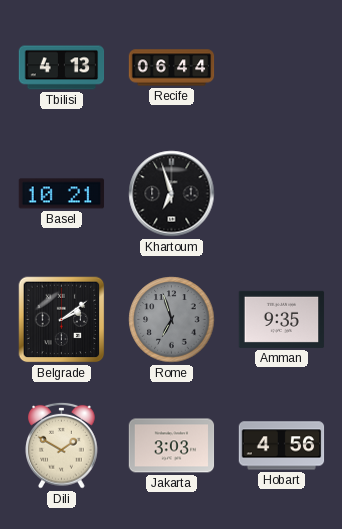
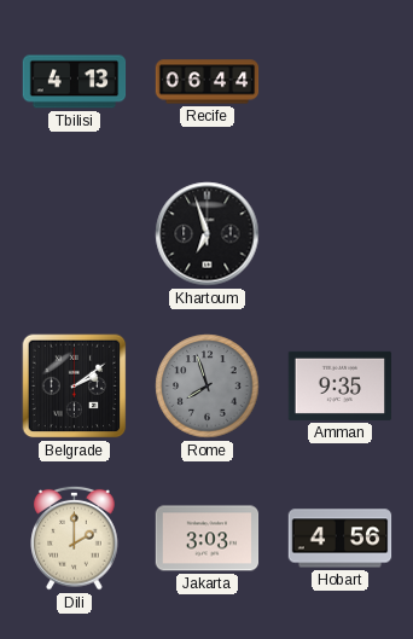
Basel: 10:21 -> none (62, 194)
Rome: 6:57 -> 7:57 (208, 387)
Dili: 1:50 -> 2:00 (75, 538)
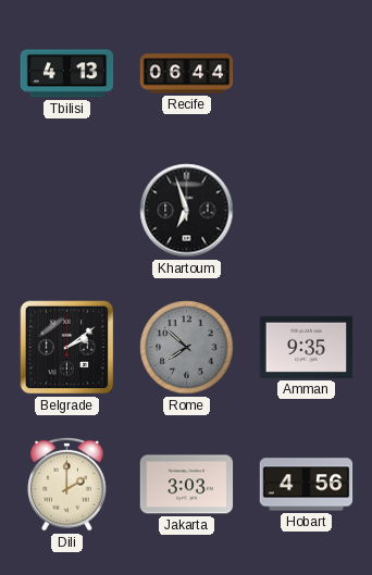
Rome: 7:57 -> 7:52 (187, 348)
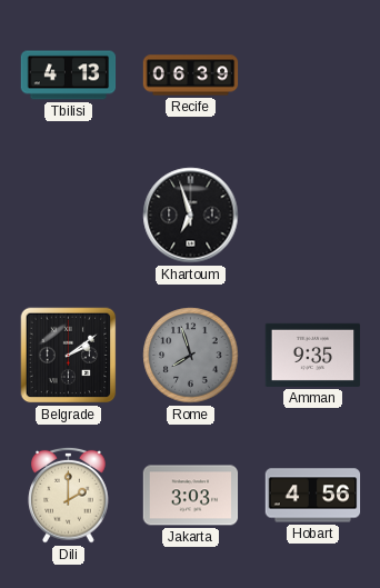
Recife: 06:44 -> 06:39 (191, 76)
Rome: 7:52 -> 7:57 (191, 356)
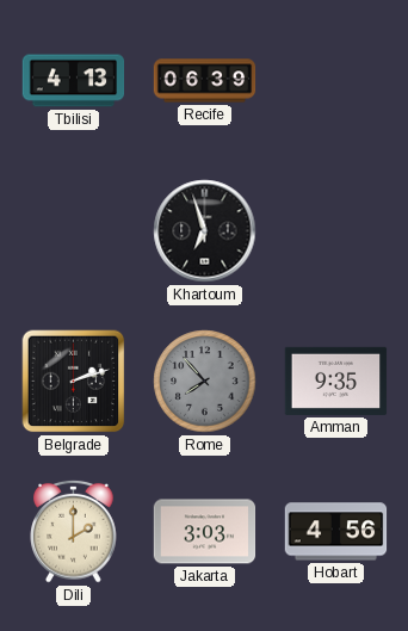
Belgrade: 2:09 -> 2:12 (74, 382)
Rome: 7:57 -> 7:53 (205, 382)
